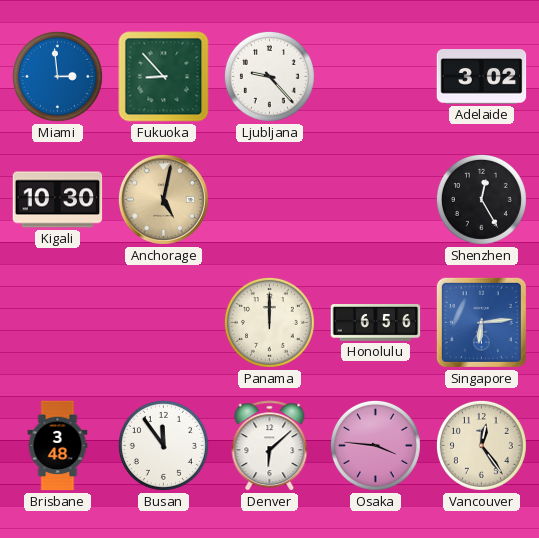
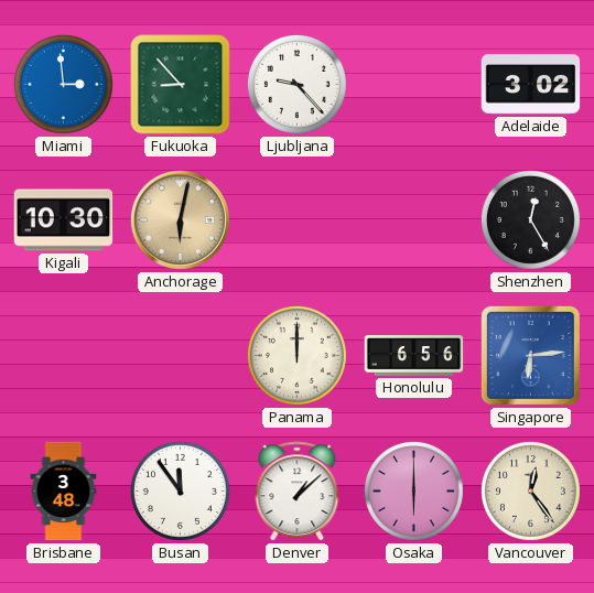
Anchorage: 5:02 -> 6:02 (180, 219)
Denver: 6:08 -> 1:08 (298, 492)
Osaka: 3:46 -> 6:00 (413, 490)
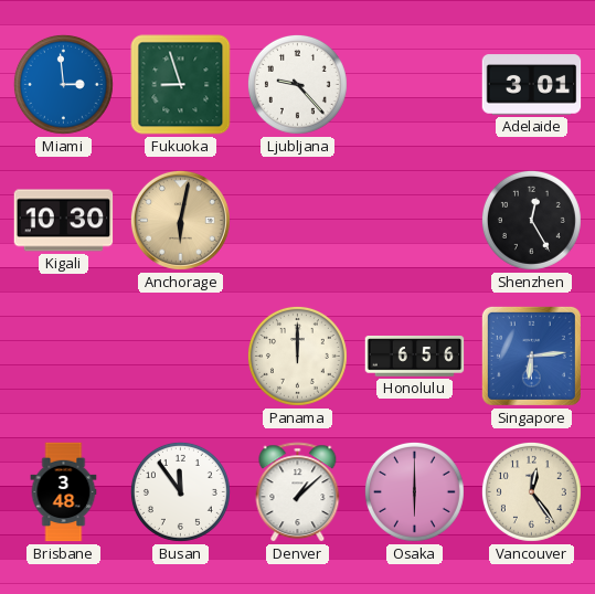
Fukuoka: 8:53 -> 8:57 (181, 85)
Adelaide: 3:02 -> 3:01 (532, 85)
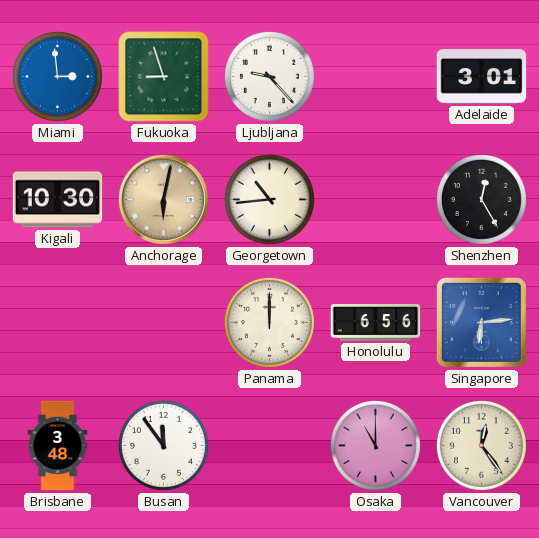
Georgetown: none -> 10:44 (269, 199)
Denver: 1:08 -> none (298, 492)
Osaka: 6:00 -> 11:00 (375, 445)
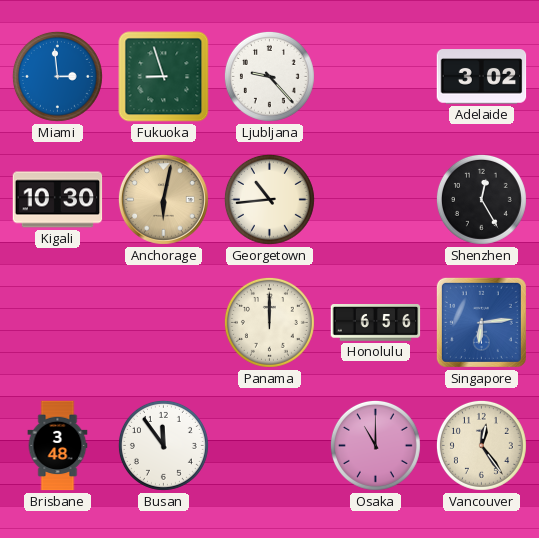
Adelaide: 3:01 -> 3:02 (482, 77)
